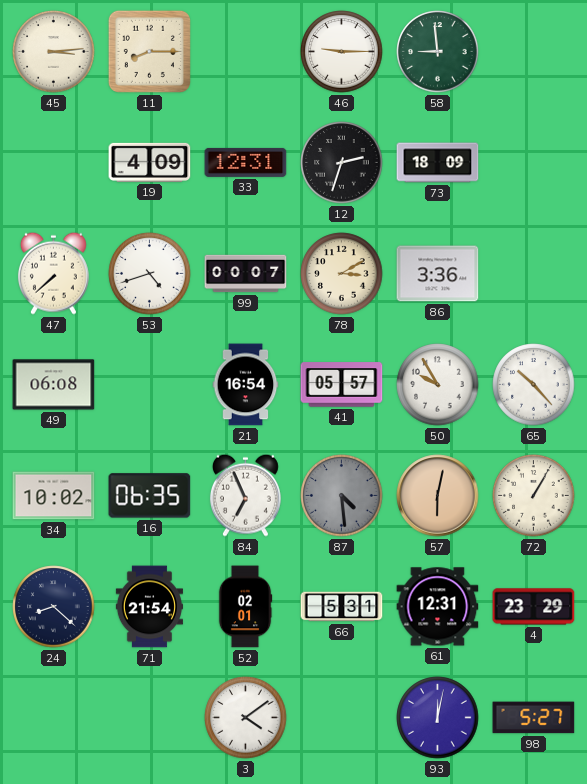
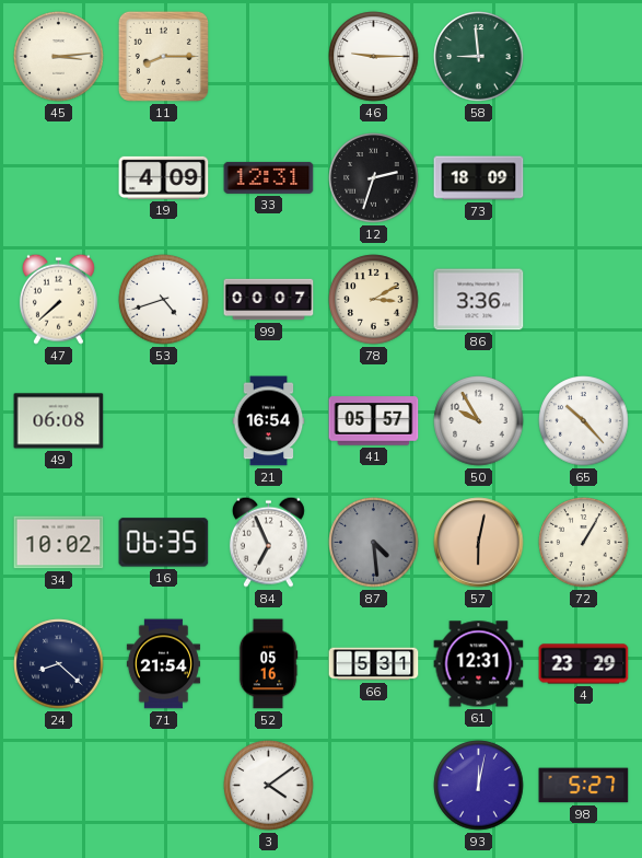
52: 02:01 -> 05:16 (268, 664)
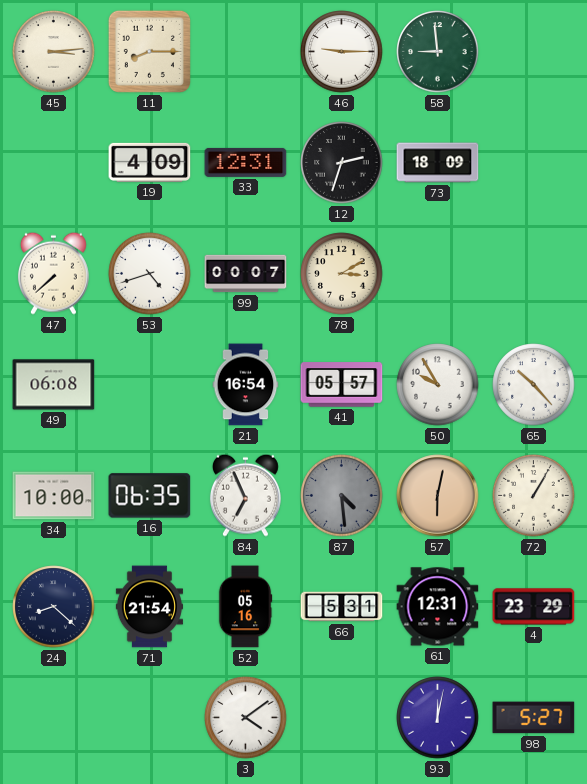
86: 3:36 -> none (479, 300)
34: 10:02 -> 10:00 (54, 496)
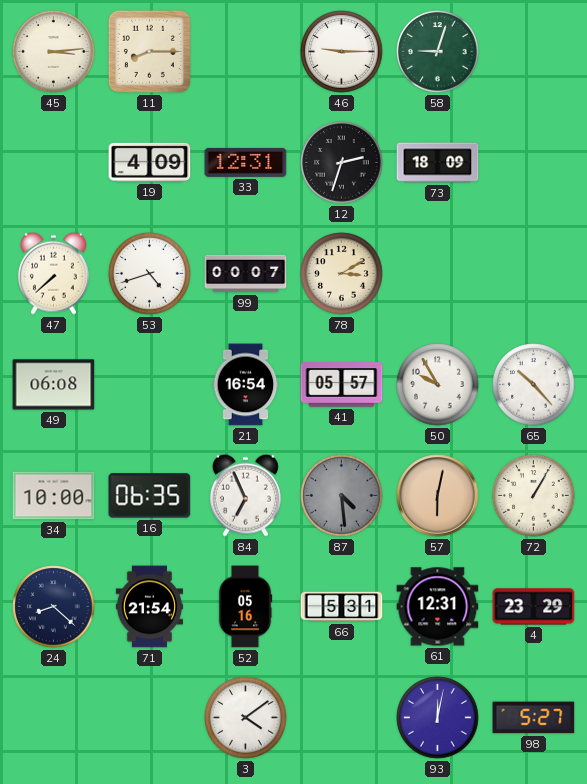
58: 8:59 -> 9:03 (438, 52)
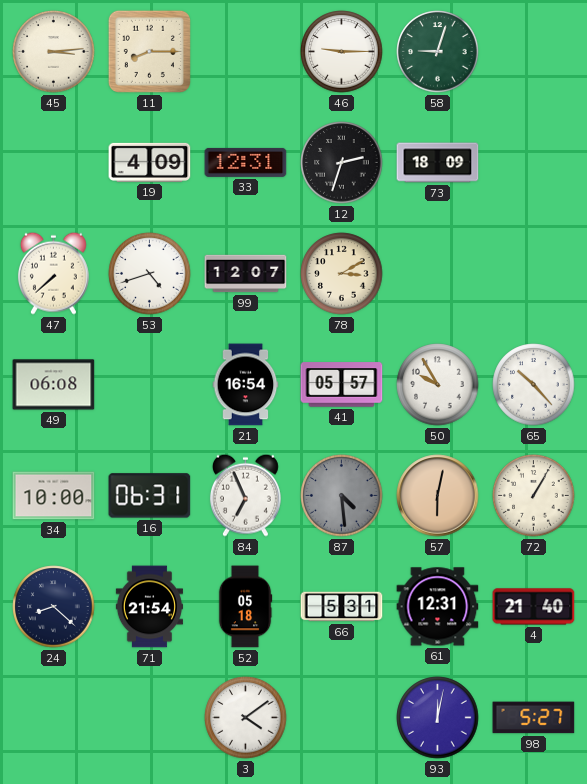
99: 00:07 -> 12:07 (246, 274)
16: 06:35 -> 06:31 (150, 496)
52: 05:16 -> 05:18 (245, 607)
4: 23:29 -> 21:40 (534, 607)
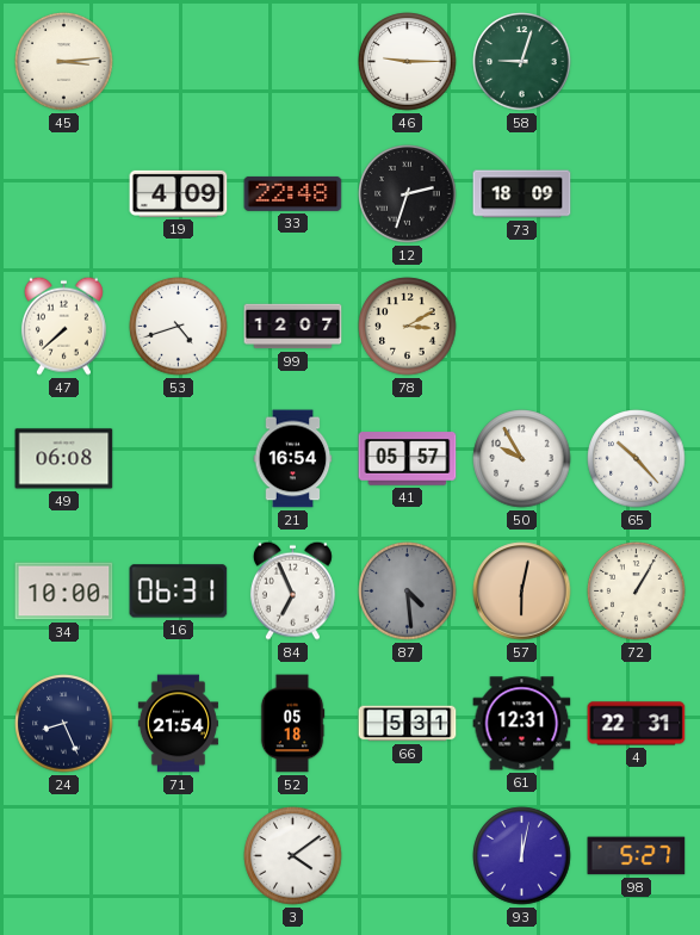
11: 8:15 -> none (149, 51)
33: 12:31 -> 22:48 (293, 193)
24: 8:22 -> 8:26 (64, 724)
4: 21:40 -> 22:31 (637, 724)
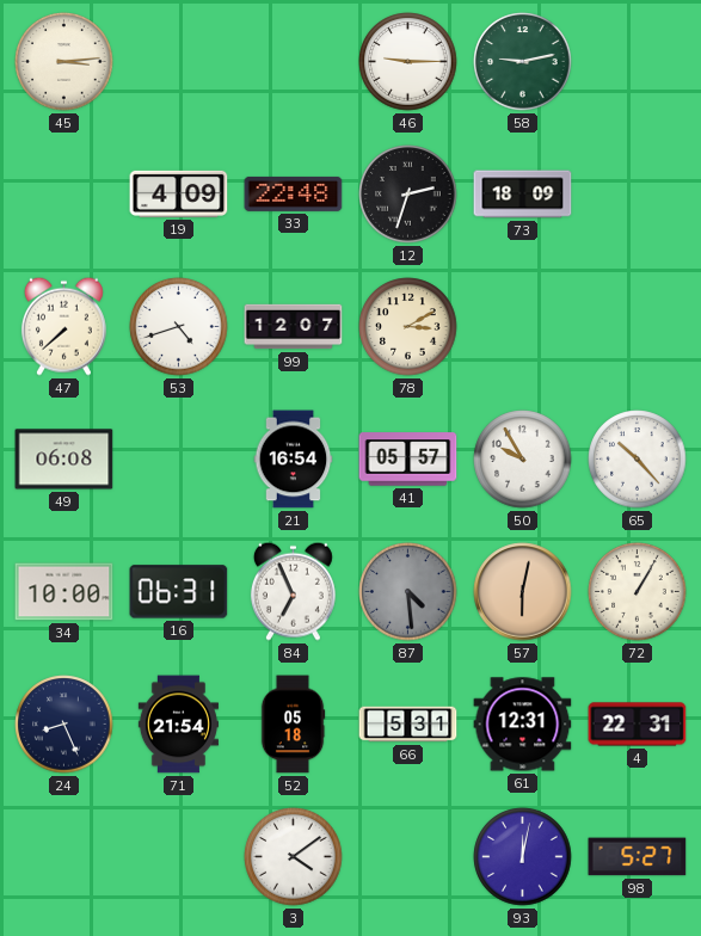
58: 9:03 -> 9:13 (523, 62)
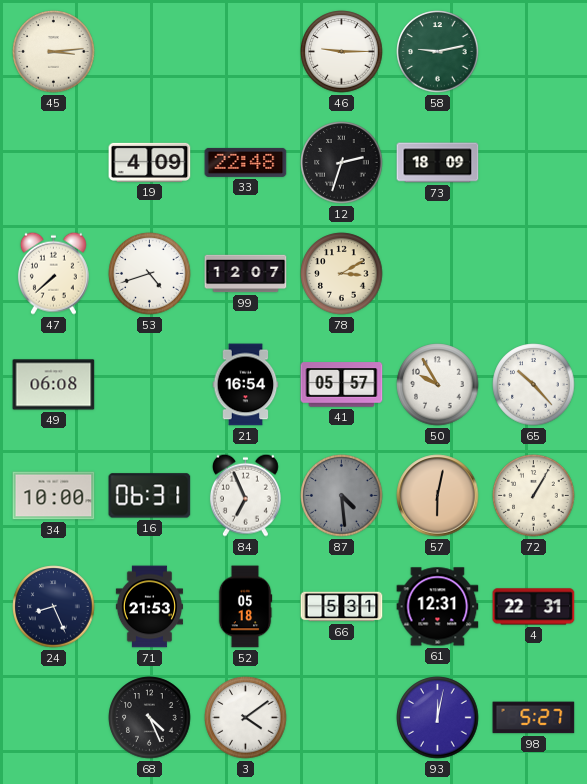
71: 21:54 -> 21:53 (149, 607)
68: none -> 4:26 (150, 718)
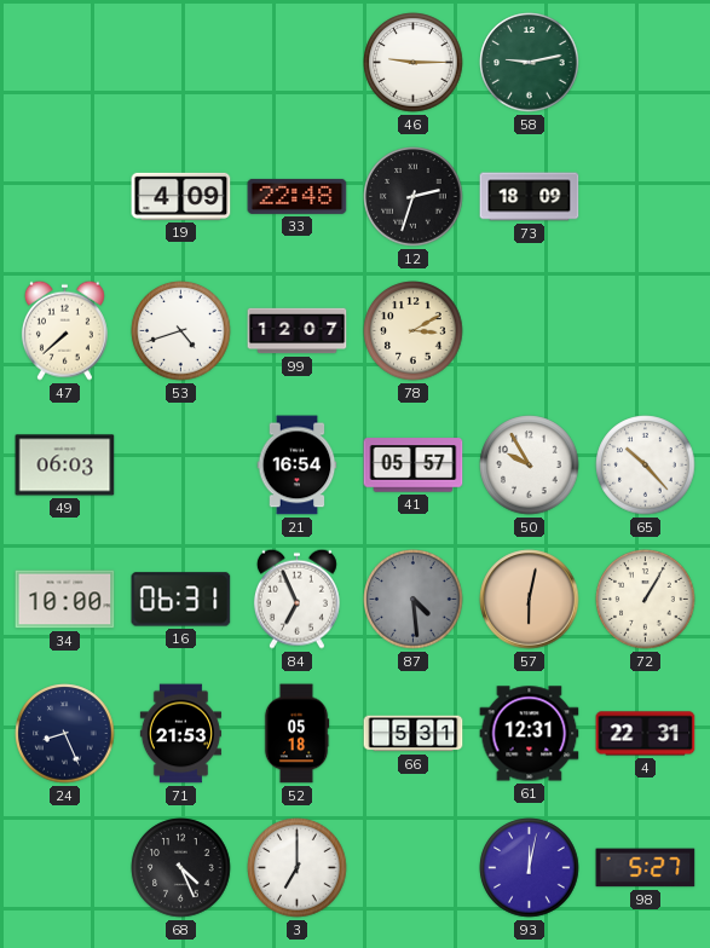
45: 3:14 -> none (54, 52)
49: 06:08 -> 06:03 (65, 466)
3: 4:09 -> 7:00 (298, 868)
